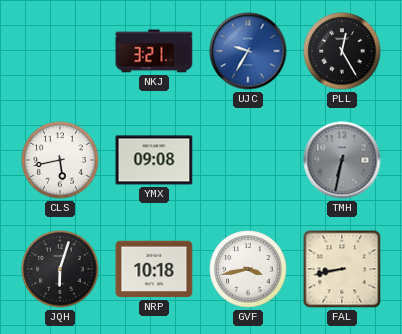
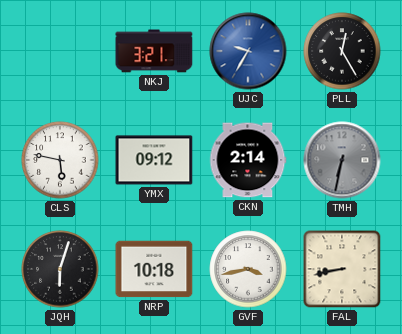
CLS: 5:43 -> 5:47 (60, 160)
YMX: 09:08 -> 09:12 (154, 160)
CKN: none -> 2:14 (248, 160)
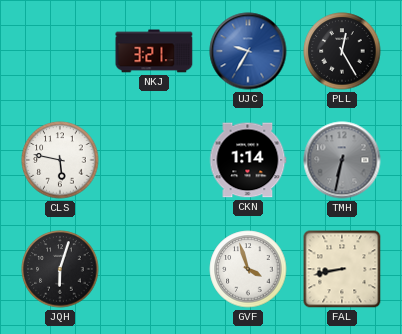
YMX: 09:12 -> none (154, 160)
CKN: 2:14 -> 1:14 (248, 160)
NRP: 10:18 -> none (154, 269)
GVF: 3:43 -> 3:57 (248, 269)
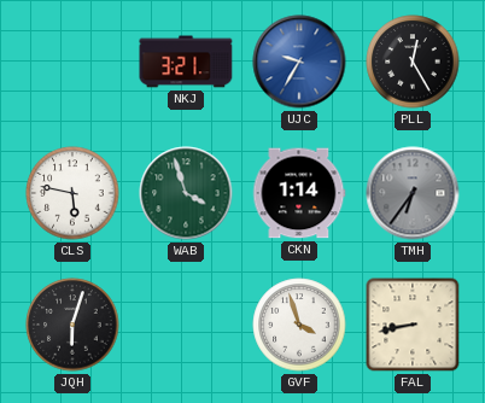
WAB: none -> 3:57 (186, 193)
TMH: 6:32 -> 6:36 (413, 193)
